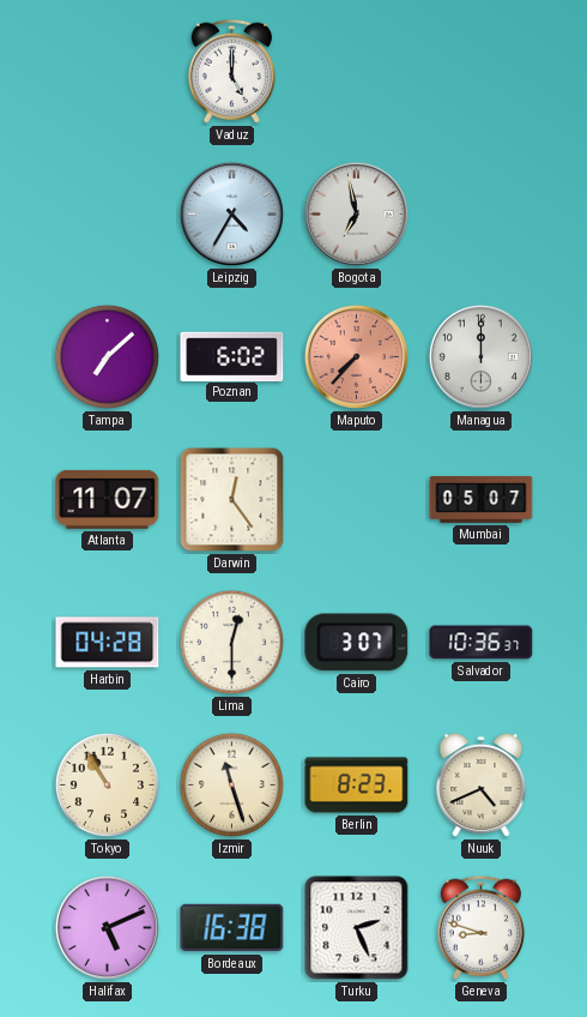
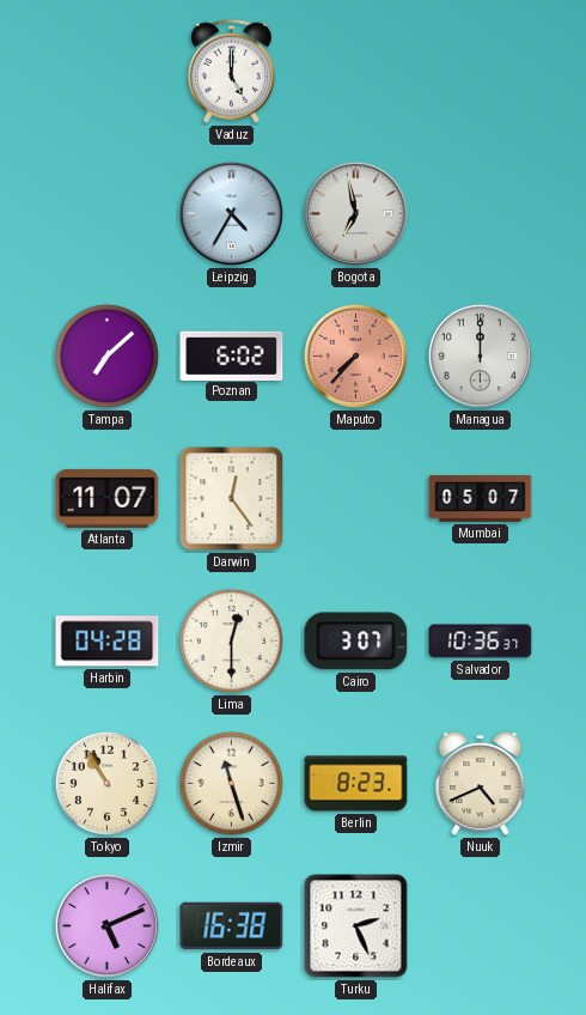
Geneva: 8:48 -> none (480, 927)
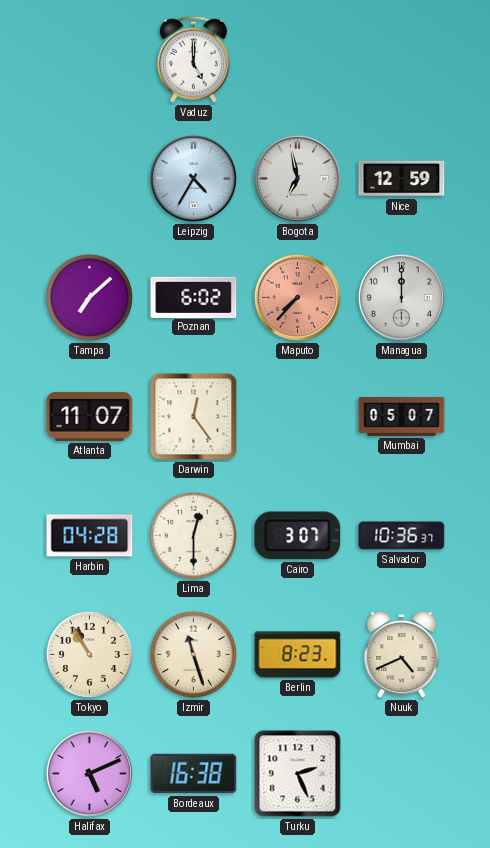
Nice: none -> 12:59 (402, 179)
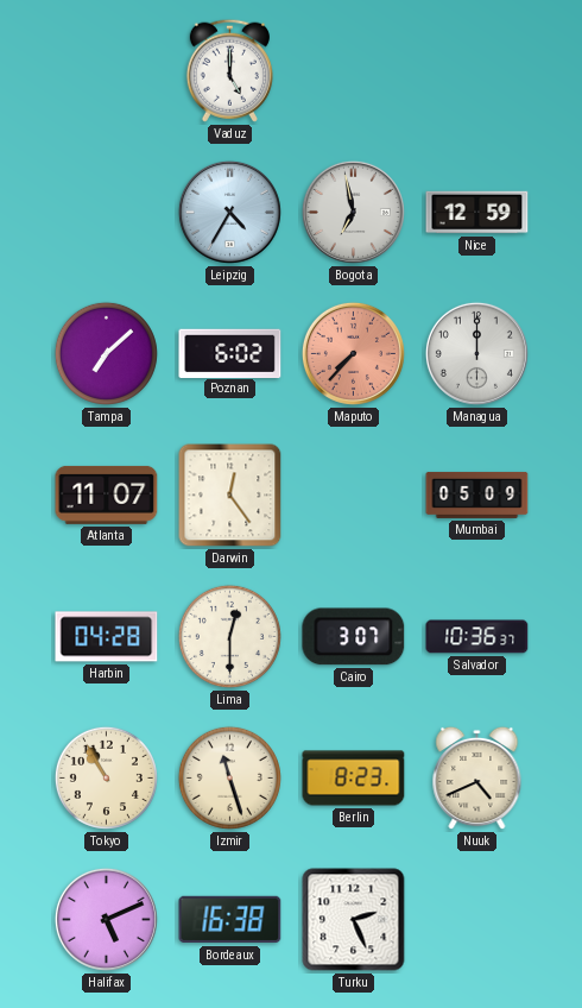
Mumbai: 05:07 -> 05:09 (477, 494)
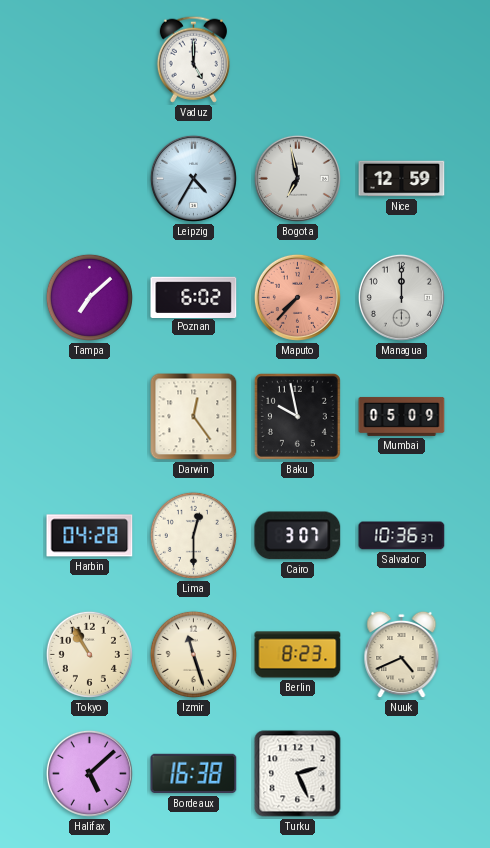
Atlanta: 11:07 -> none (107, 494)
Baku: none -> 9:58 (297, 416)
Halifax: 5:11 -> 5:08 (89, 773)
